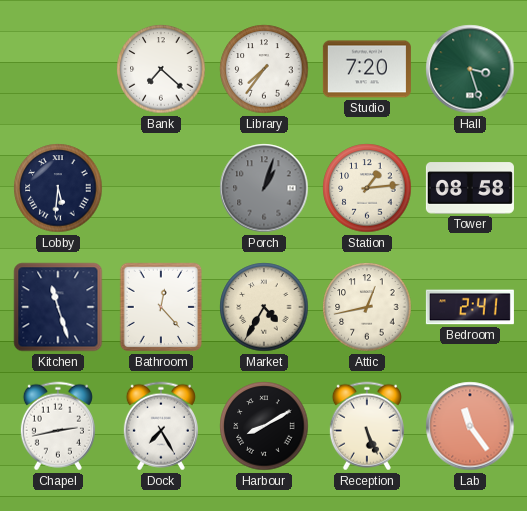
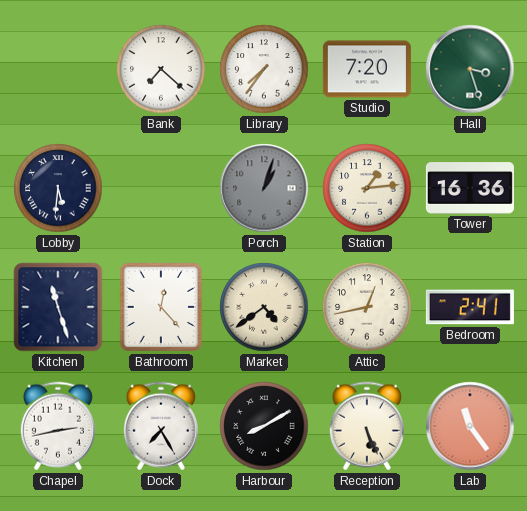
Tower: 08:58 -> 16:36 (470, 188)
Market: 4:35 -> 4:39 (264, 307)
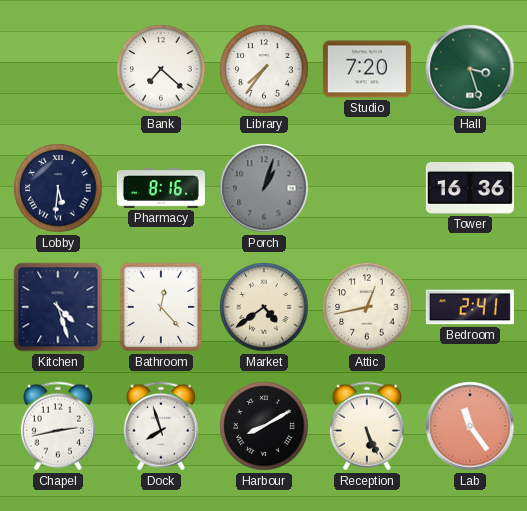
Pharmacy: none -> 8:16 (161, 188)
Station: 1:14 -> none (367, 188)
Kitchen: 11:27 -> 4:27 (58, 307)
Dock: 7:25 -> 7:57 (161, 426)
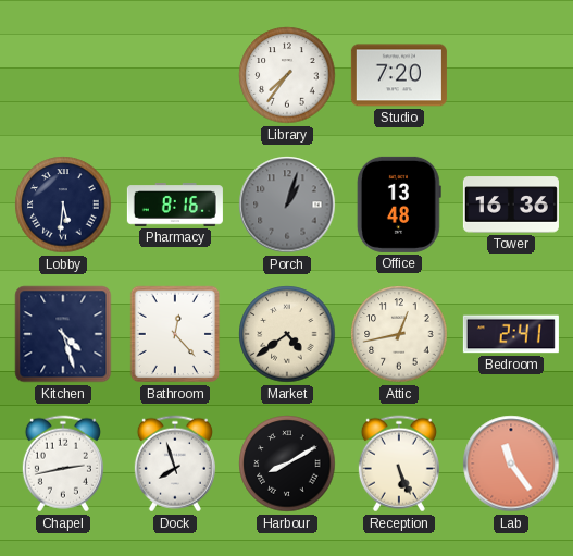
Bank: 7:22 -> none (161, 69)
Hall: 3:27 -> none (470, 69)
Office: none -> 13:48 (399, 205)
